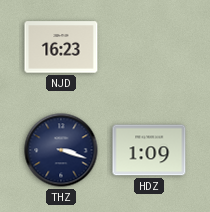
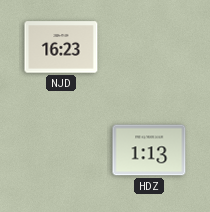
THZ: 3:18 -> none (61, 150)
HDZ: 1:09 -> 1:13 (149, 150)
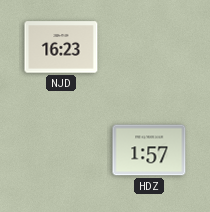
HDZ: 1:13 -> 1:57 (149, 150)
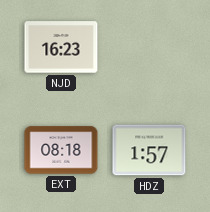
EXT: none -> 08:18 (61, 150)
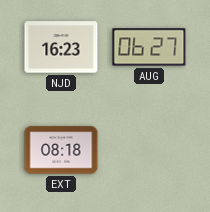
AUG: none -> 06:27 (149, 47)
HDZ: 1:57 -> none (149, 150)
